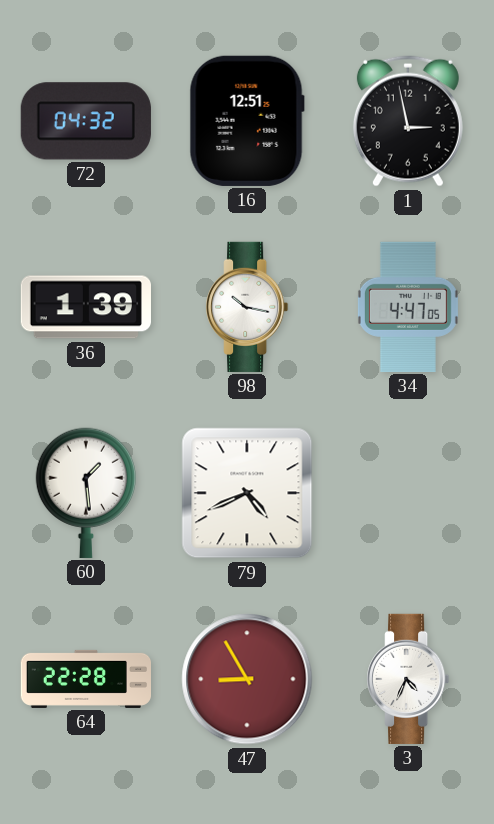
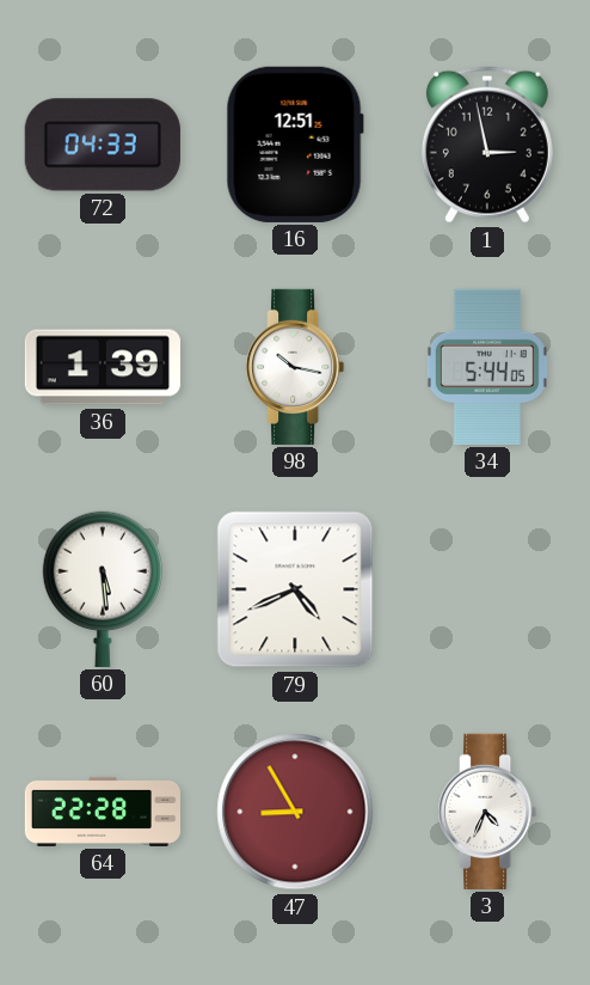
72: 04:32 -> 04:33 (103, 145)
34: 4:47 -> 5:44 (487, 367)
60: 1:29 -> 5:29 (103, 589)
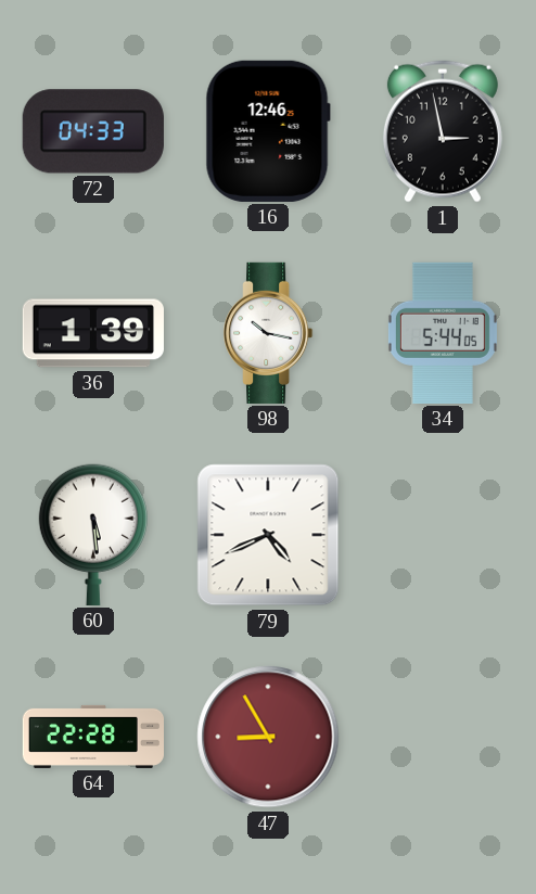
16: 12:51 -> 12:46 (268, 131)
3: 4:34 -> none (487, 812)
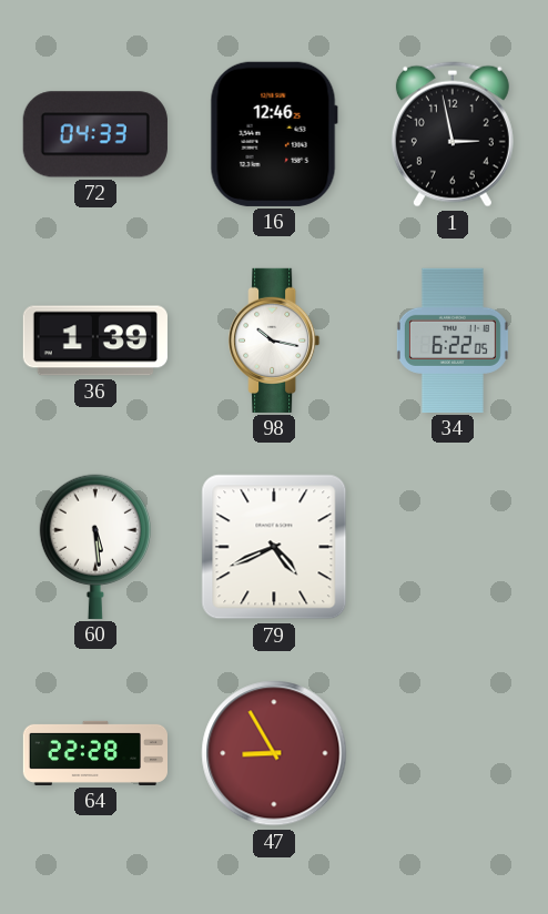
34: 5:44 -> 6:22 (453, 341)
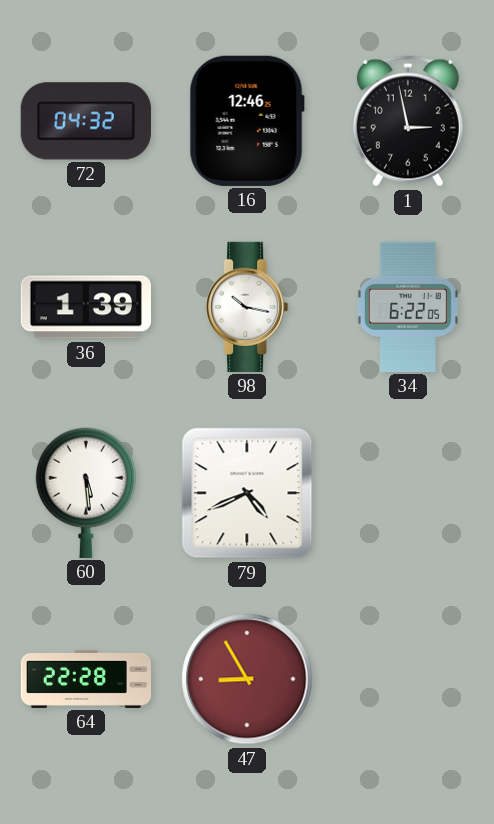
72: 04:33 -> 04:32 (86, 121)
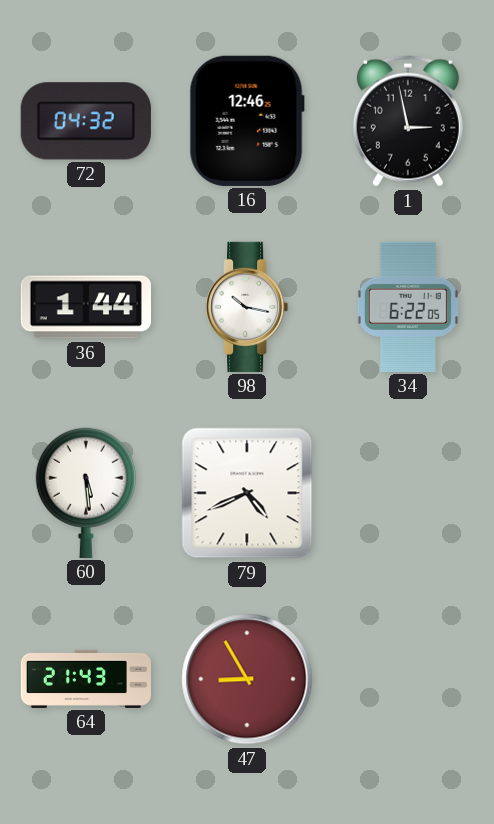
36: 1:39 -> 1:44 (86, 307)
64: 22:28 -> 21:43 (85, 679)
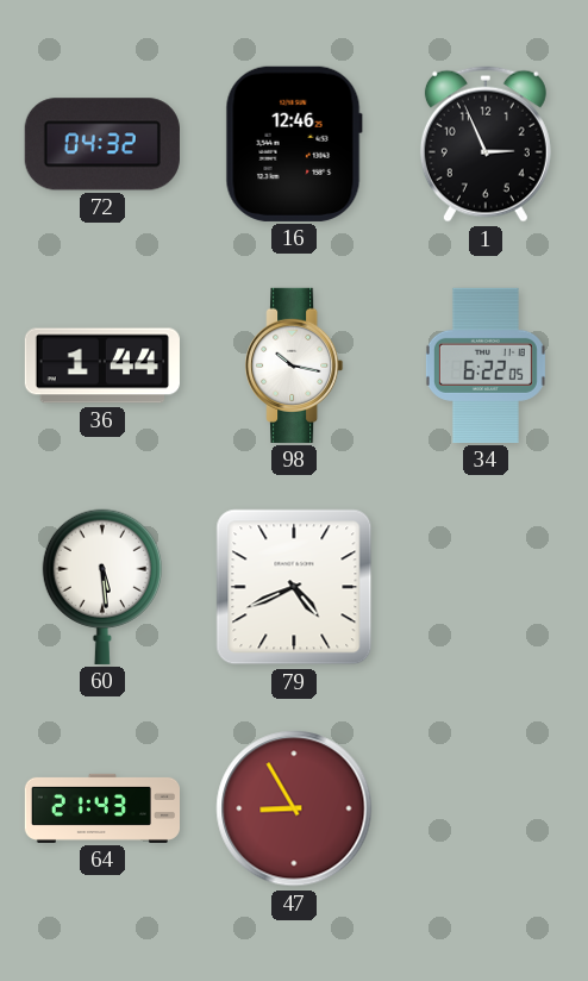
1: 2:58 -> 2:56 (486, 144)
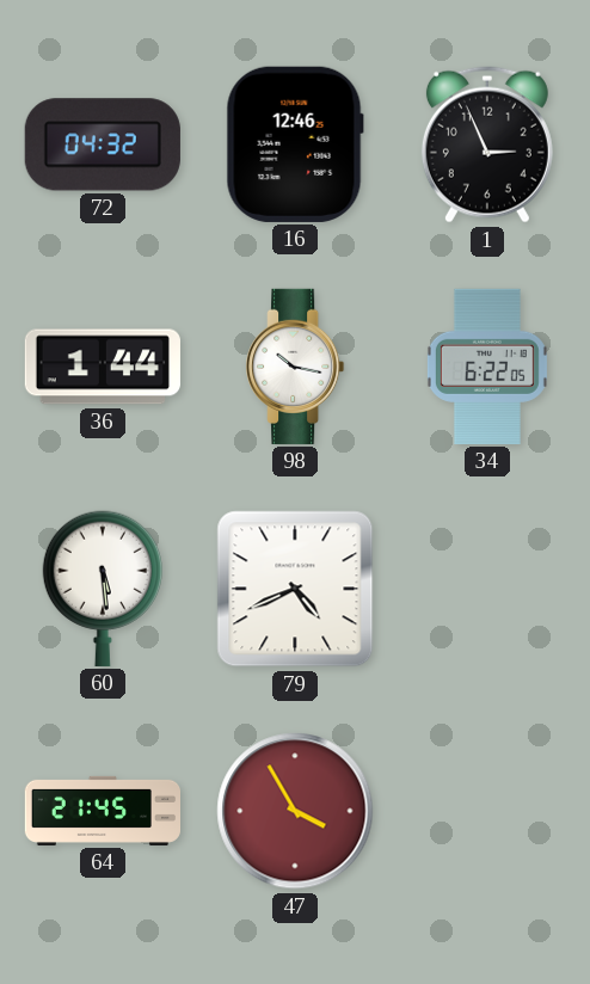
64: 21:43 -> 21:45 (102, 811)
47: 8:55 -> 3:55 (295, 811)
